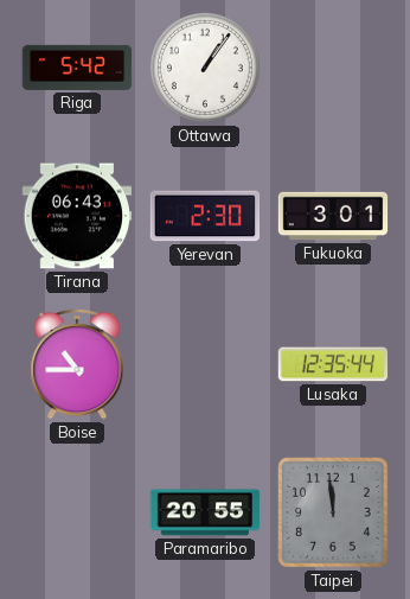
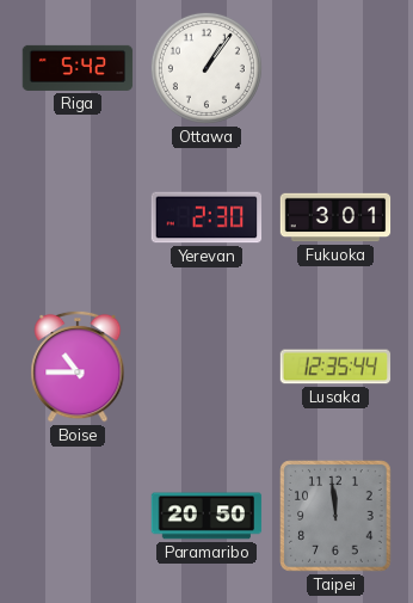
Tirana: 06:43 -> none (77, 216)
Paramaribo: 20:55 -> 20:50 (207, 516)
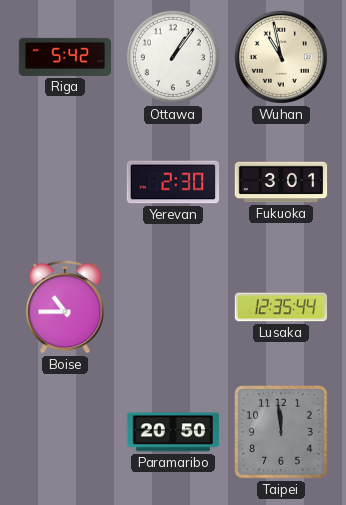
Wuhan: none -> 10:58 (281, 57)
